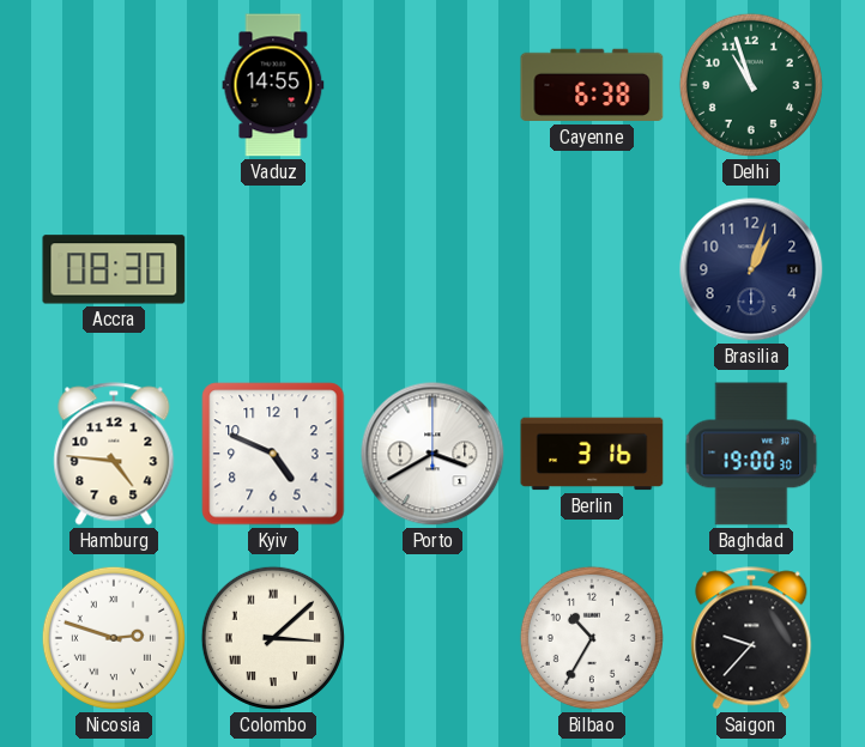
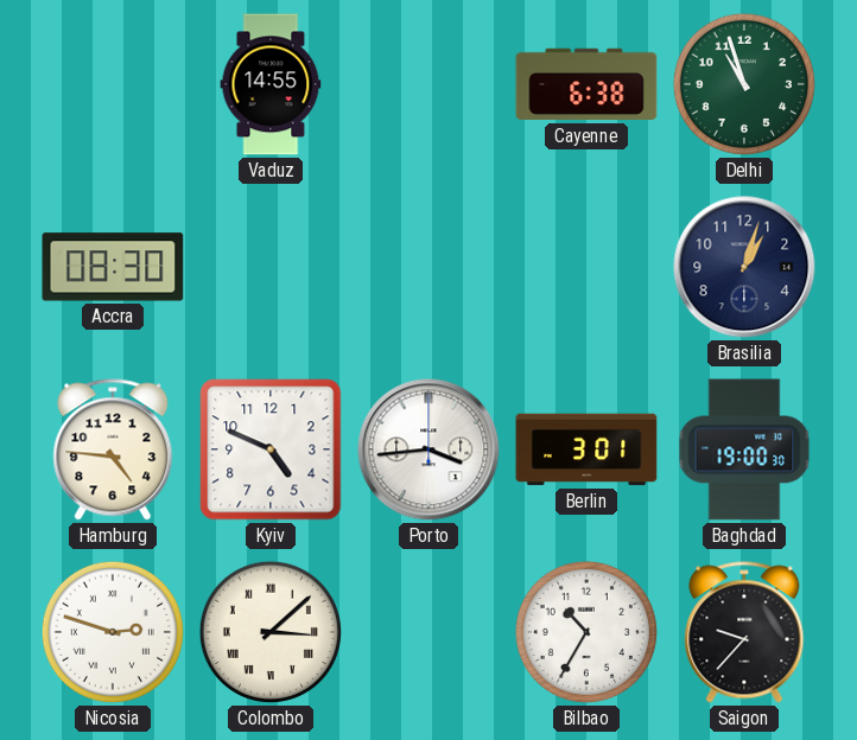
Porto: 3:40 -> 3:44 (429, 449)
Berlin: 3:16 -> 3:01 (586, 449)
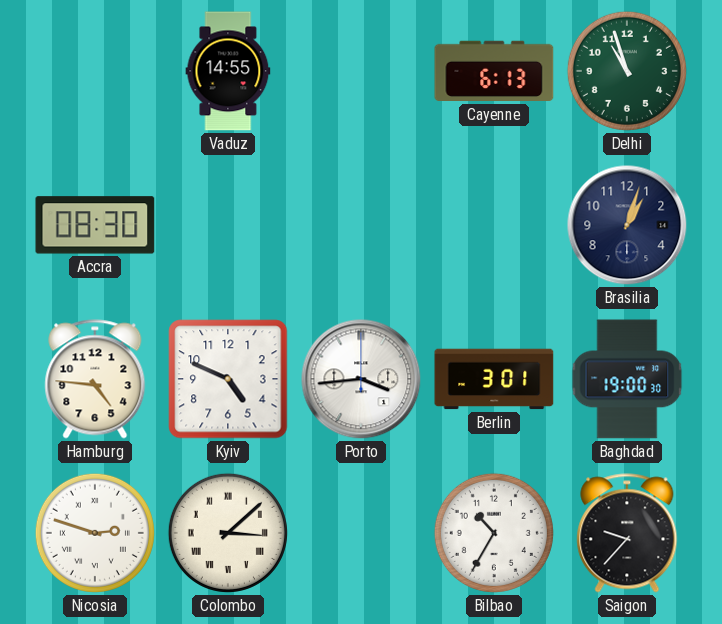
Cayenne: 6:38 -> 6:13 (494, 71)
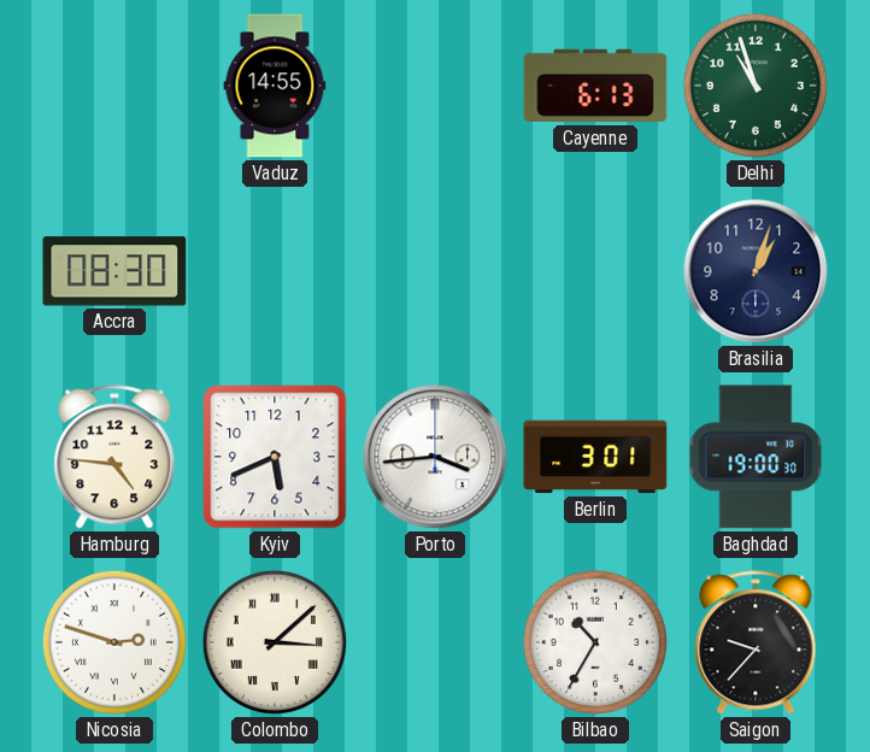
Kyiv: 4:49 -> 5:41 (275, 457)
